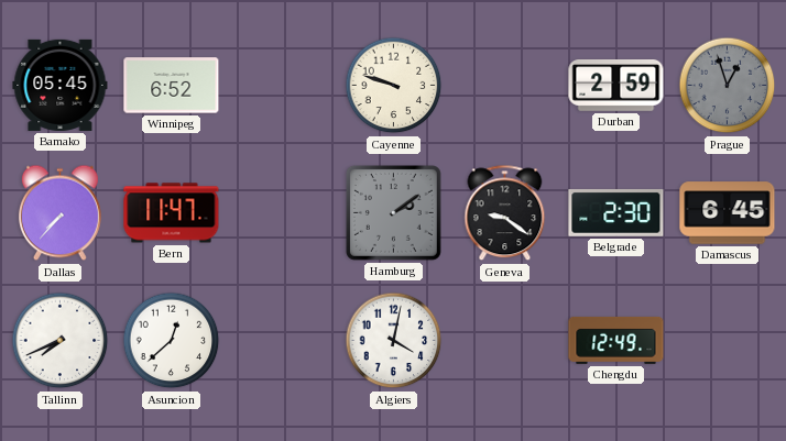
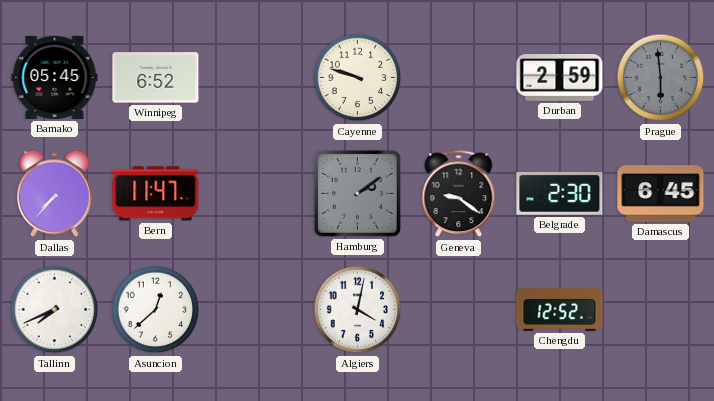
Prague: 12:57 -> 5:59 (661, 78)
Chengdu: 12:49 -> 12:52 (560, 309)
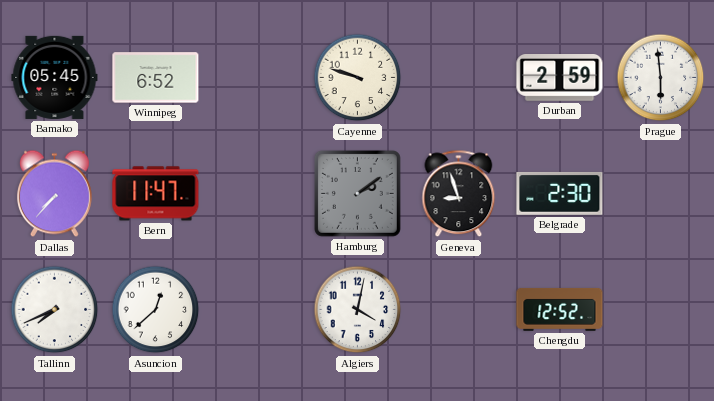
Prague dial: grey -> white (661, 78)
Geneva: 9:21 -> 8:57 (459, 194)
Damascus: 6:45 -> none (661, 194)
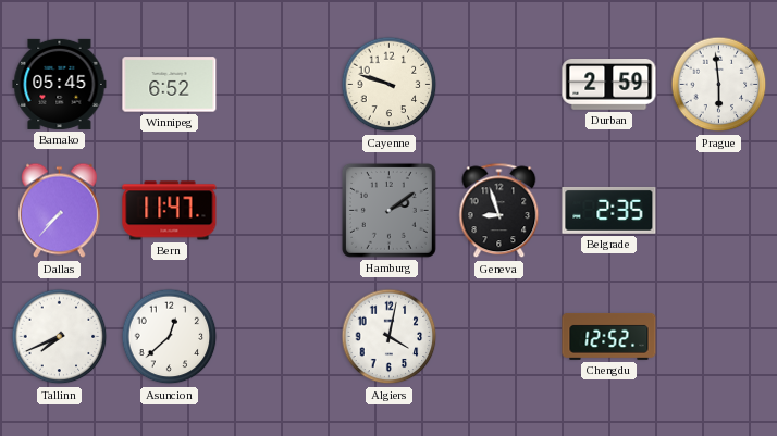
Belgrade: 2:30 -> 2:35 (609, 210)
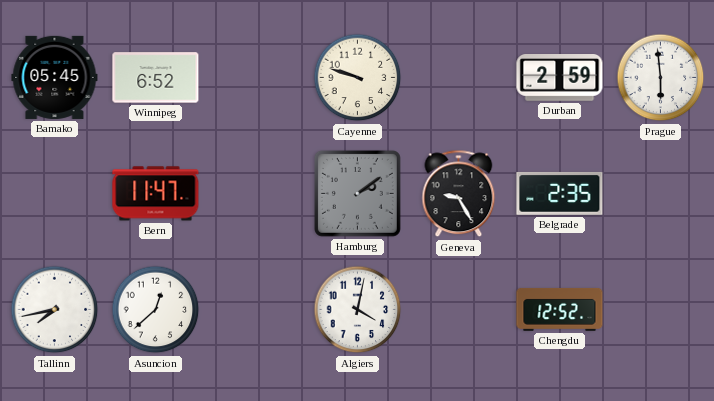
Dallas: 7:37 -> none (59, 211)
Geneva: 8:57 -> 9:25 (459, 194)
Tallinn: 7:41 -> 7:43 (55, 310)
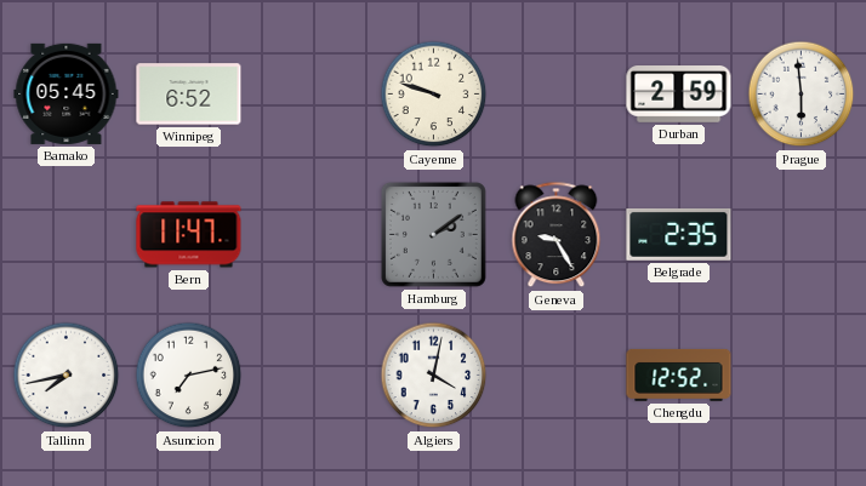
Asuncion: 12:38 -> 7:13 (189, 376)
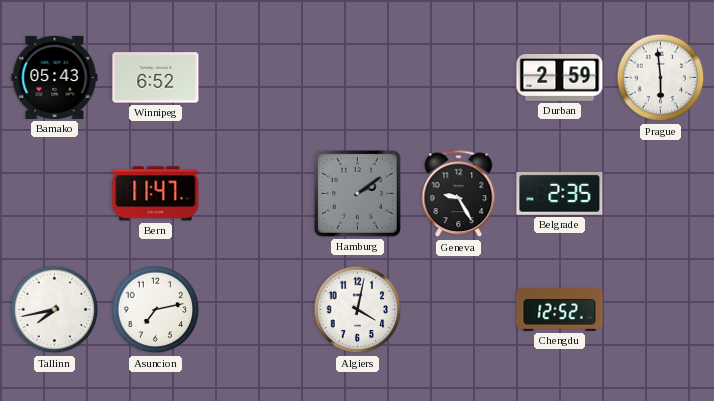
Bamako: 05:45 -> 05:43 (55, 77)
Cayenne: 9:48 -> none (434, 95)
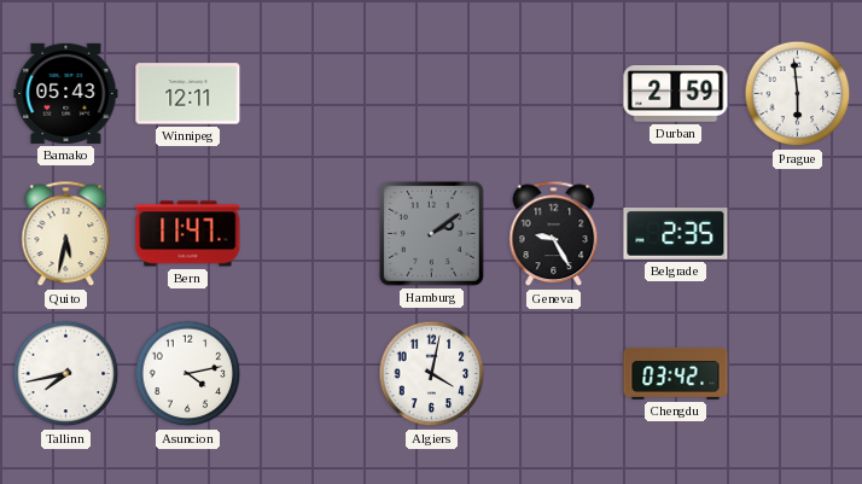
Winnipeg: 6:52 -> 12:11 (188, 94)
Quito: none -> 5:32 (66, 234)
Asuncion: 7:13 -> 4:13 (188, 374)
Chengdu: 12:52 -> 03:42 (676, 373)
